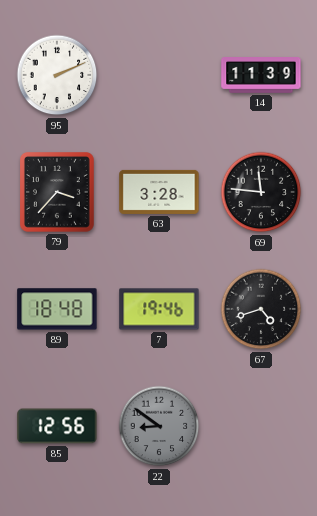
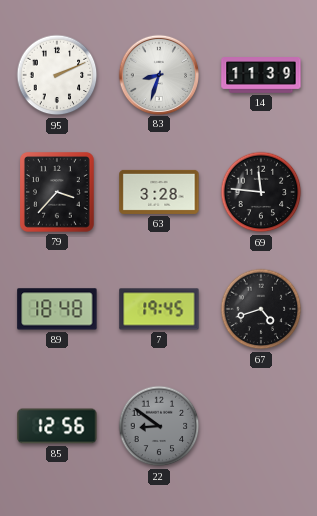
83: none -> 8:33 (158, 74)
7: 19:46 -> 19:45 (159, 309)
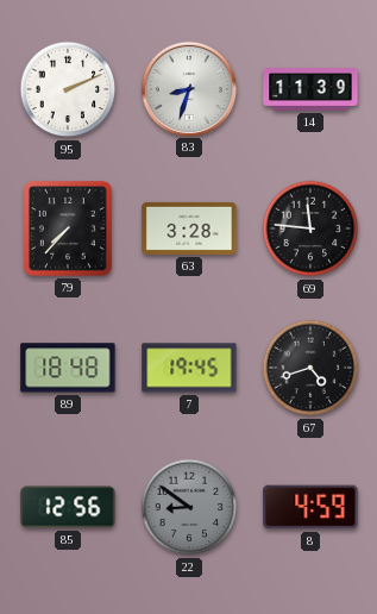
79: 3:37 -> 7:37 (68, 230)
8: none -> 4:59 (310, 507)
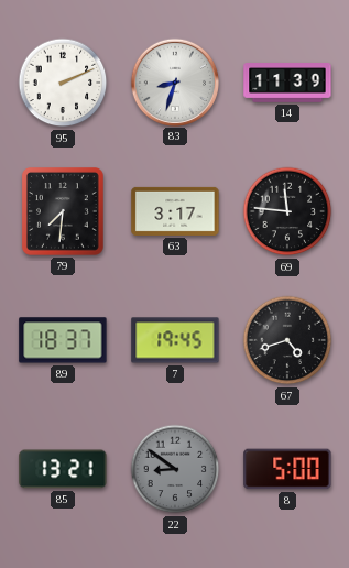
79: 7:37 -> 7:31 (63, 212)
63: 3:28 -> 3:17 (175, 211)
89: 18:48 -> 18:37 (63, 340)
85: 12:56 -> 13:21 (63, 469)
8: 4:59 -> 5:00 (287, 469)
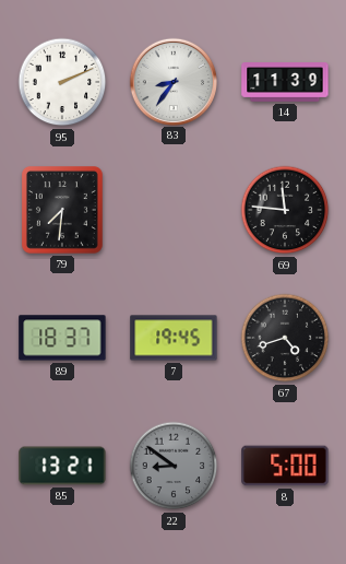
83: 8:33 -> 8:36 (172, 81)
63: 3:17 -> none (175, 211)
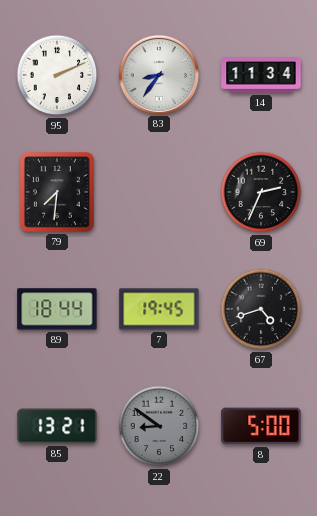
14: 11:39 -> 11:34 (261, 76)
69: 11:46 -> 2:34 (261, 192)
89: 18:37 -> 18:44 (57, 309)
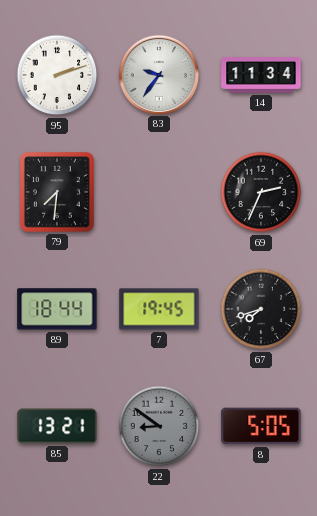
95: 2:11 -> 2:12 (57, 75)
83: 8:36 -> 9:36 (158, 74)
67: 4:42 -> 7:42 (261, 309)
8: 5:00 -> 5:05 (261, 426)
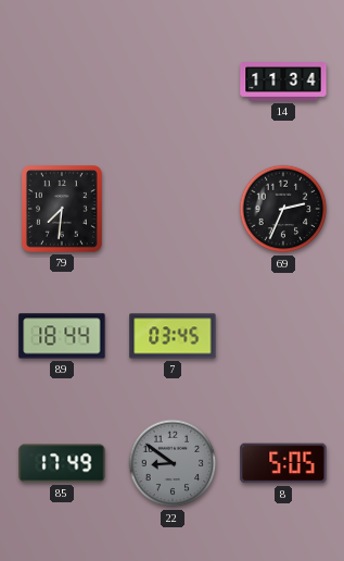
95: 2:12 -> none (57, 75)
83: 9:36 -> none (158, 74)
7: 19:45 -> 03:45 (173, 336)
67: 7:42 -> none (261, 309)
85: 13:21 -> 17:49 (62, 463)
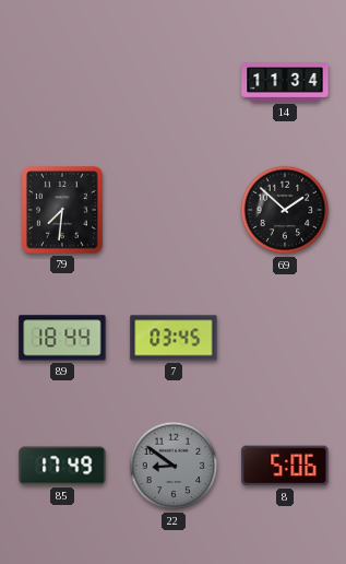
69: 2:34 -> 1:52 (285, 210)
8: 5:05 -> 5:06 (285, 466)
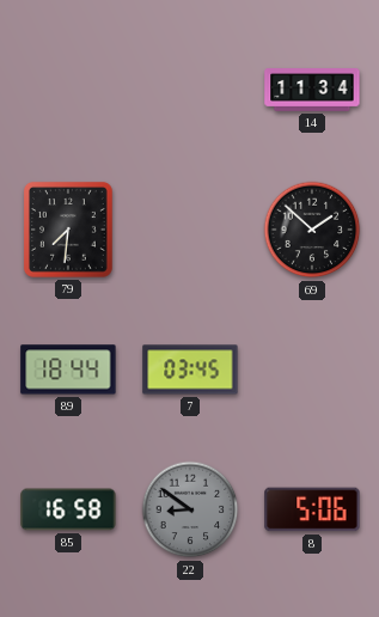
85: 17:49 -> 16:58 (68, 509)
